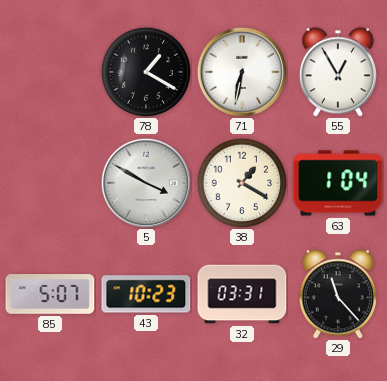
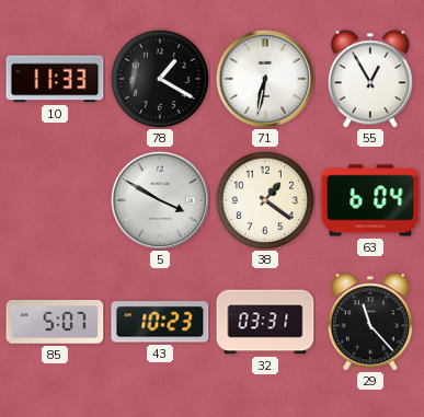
10: none -> 11:33 (55, 79)
38: 1:20 -> 1:21 (264, 199)
63: 1:04 -> 6:04 (370, 200)
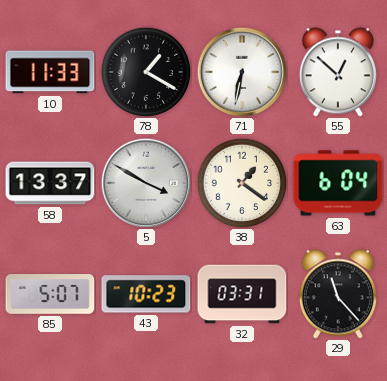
55: 12:55 -> 12:52 (338, 72)
58: none -> 13:37 (50, 183)
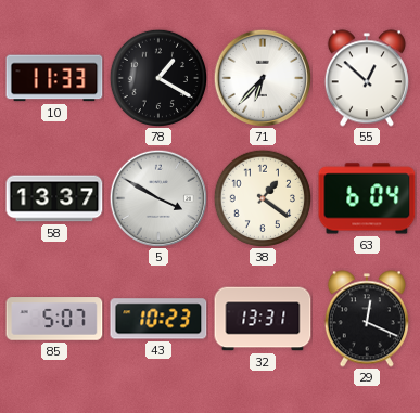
71: 6:32 -> 6:37 (262, 77)
32: 03:31 -> 13:31 (263, 319)
29: 11:23 -> 12:19 (367, 319)
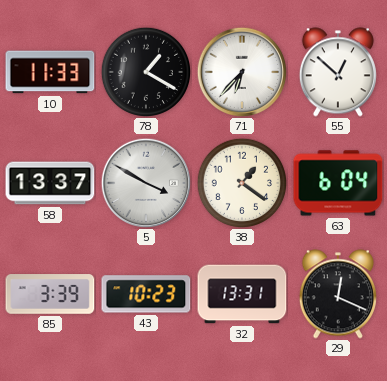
85: 5:07 -> 3:39 (50, 294)
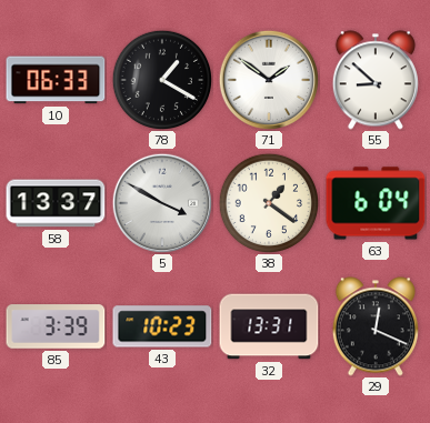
10: 11:33 -> 06:33 (56, 80)
71: 6:37 -> 1:51 (268, 79)
55: 12:52 -> 8:52 (376, 80)
